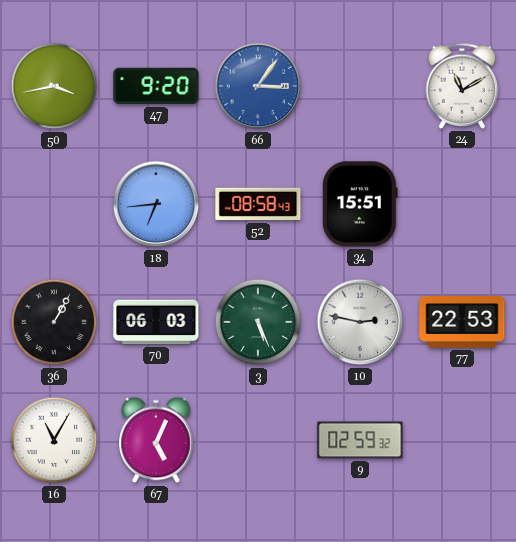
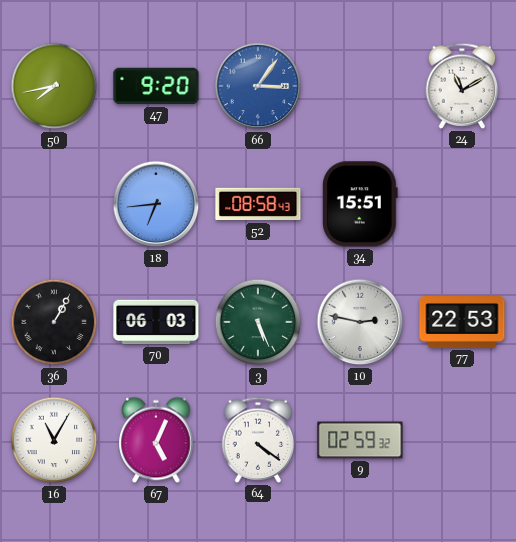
50: 3:43 -> 7:43 (54, 86)
64: none -> 4:21 (258, 440)
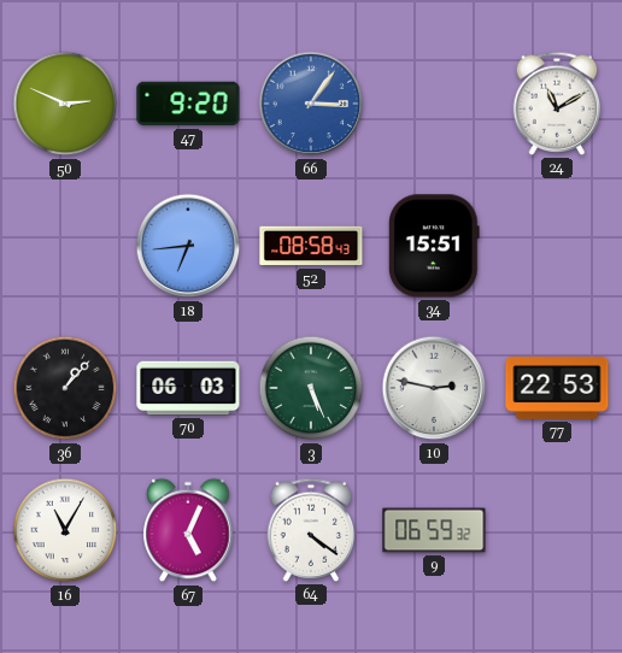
50: 7:43 -> 2:49 (65, 104)
36: 1:05 -> 1:07 (65, 388)
9: 02:59 -> 06:59 (434, 530)
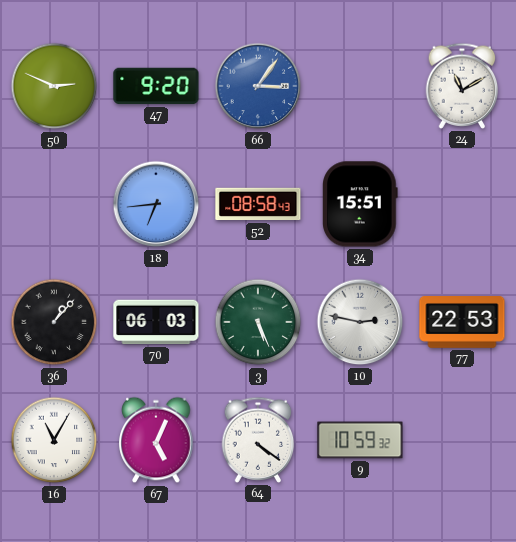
9: 06:59 -> 10:59 (360, 440)
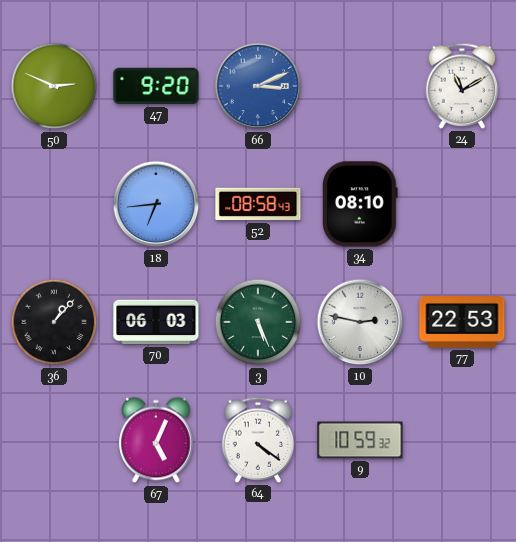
66: 3:06 -> 3:11 (258, 86)
34: 15:51 -> 08:10 (361, 204)
16: 11:05 -> none (54, 440)
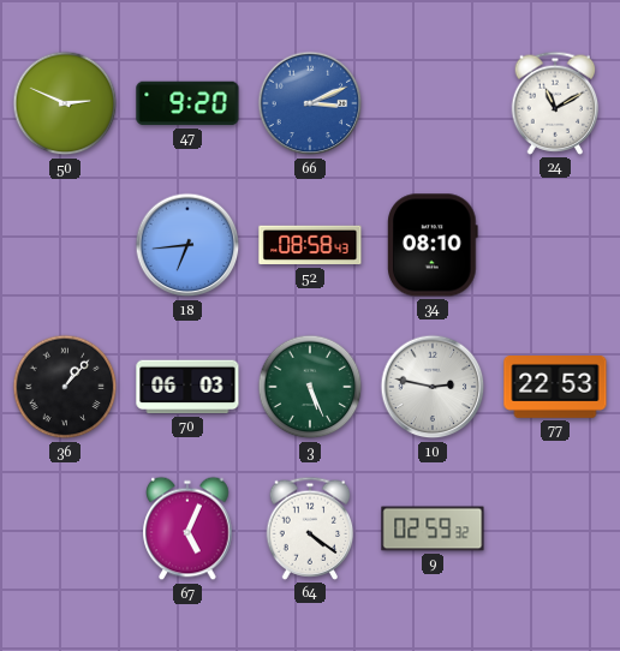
9: 10:59 -> 02:59 (433, 528)
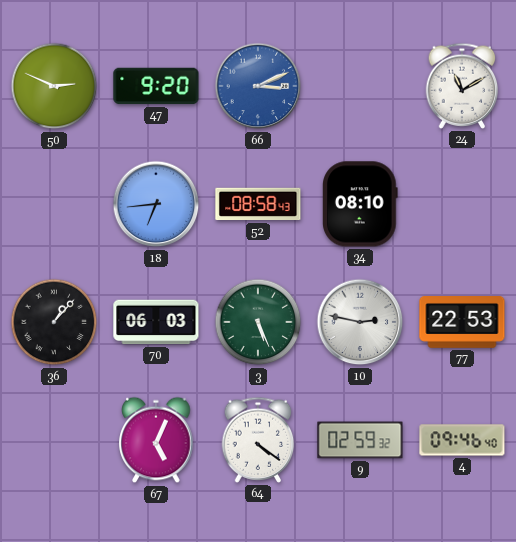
4: none -> 09:46 (462, 440)
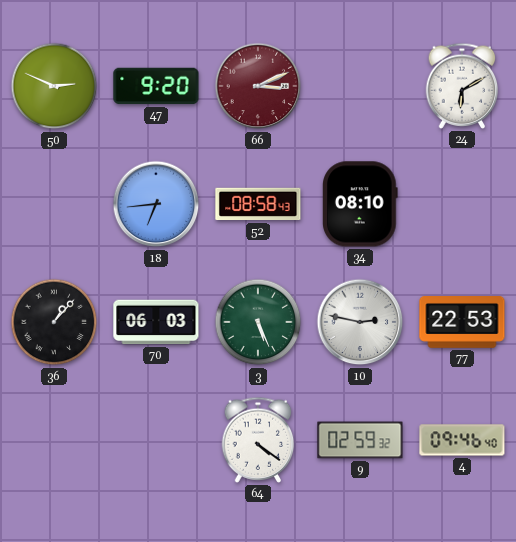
66 dial: blue -> burgundy (258, 86)
24: 11:10 -> 6:10 (462, 86)
67: 5:04 -> none (156, 440)
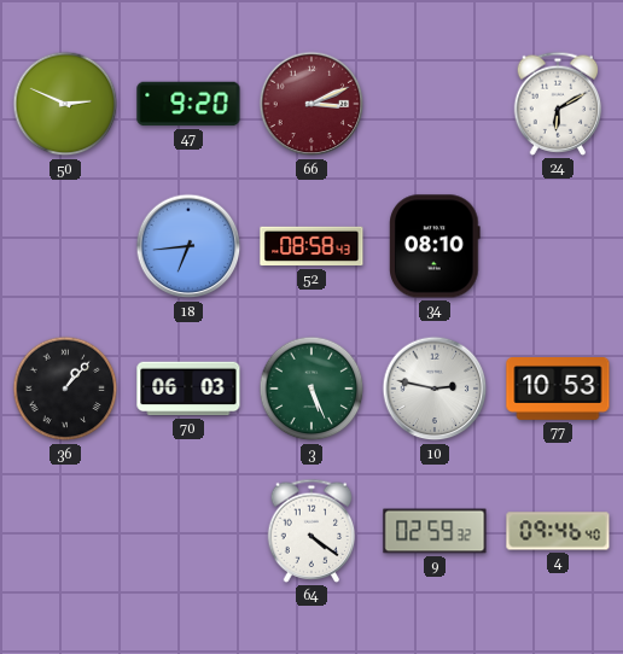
77: 22:53 -> 10:53 (558, 390)
